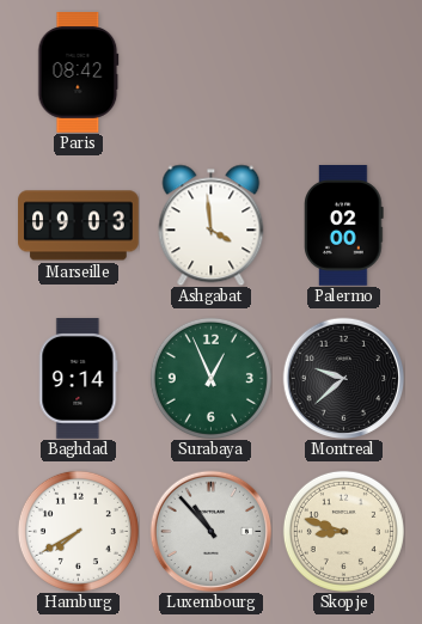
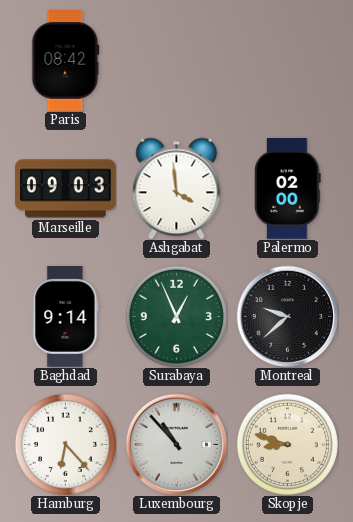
Hamburg: 7:40 -> 6:23 (65, 444)
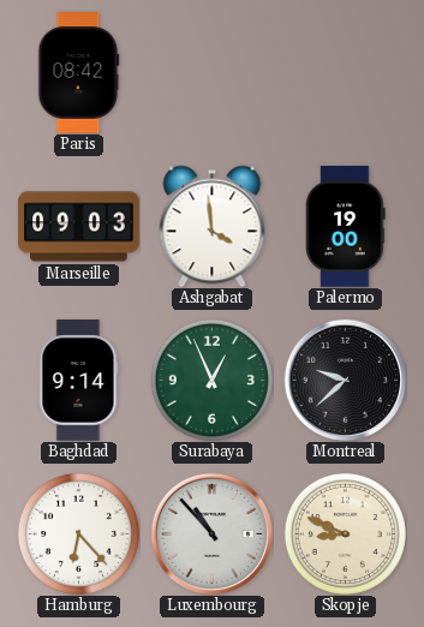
Palermo: 02:00 -> 19:00 (346, 227)
Skopje: 8:48 -> 8:49 (345, 533)
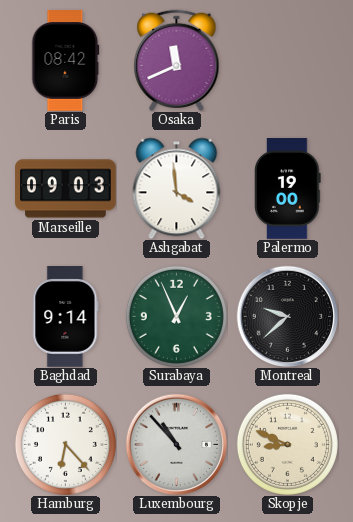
Osaka: none -> 11:41 (177, 60)
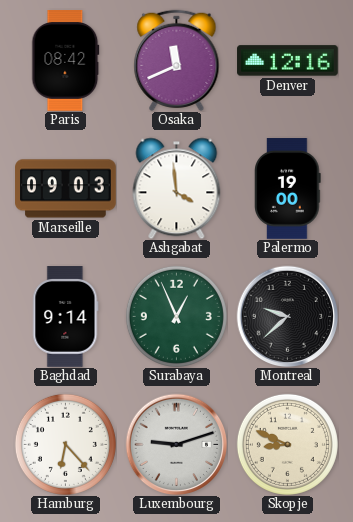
Denver: none -> 12:16 (288, 61)
Luxembourg: 10:53 -> 9:12 (176, 444)
